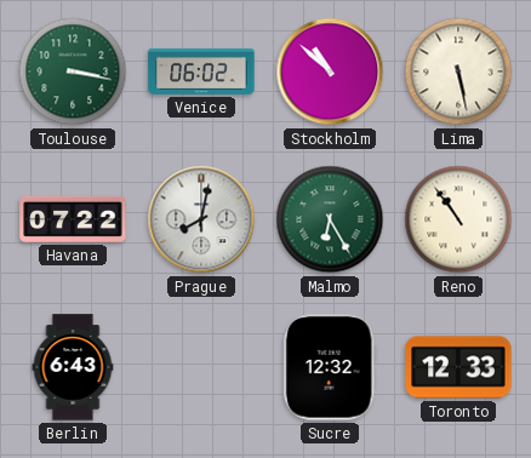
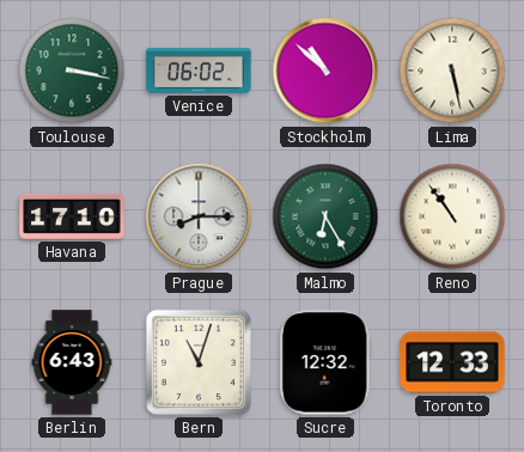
Havana: 07:22 -> 17:10 (72, 216)
Prague: 8:02 -> 8:15 (199, 216)
Bern: none -> 11:03 (199, 362)
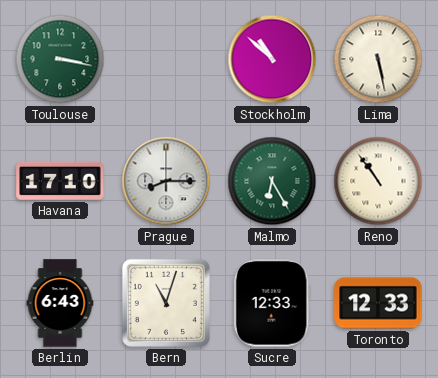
Venice: 06:02 -> none (199, 71)
Sucre: 12:32 -> 12:33 (272, 303)
